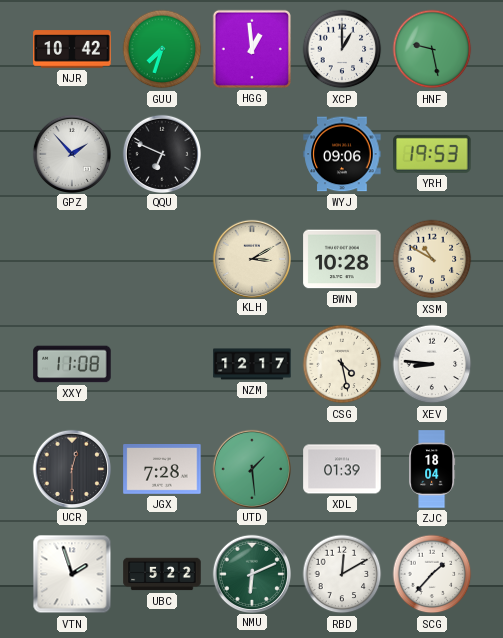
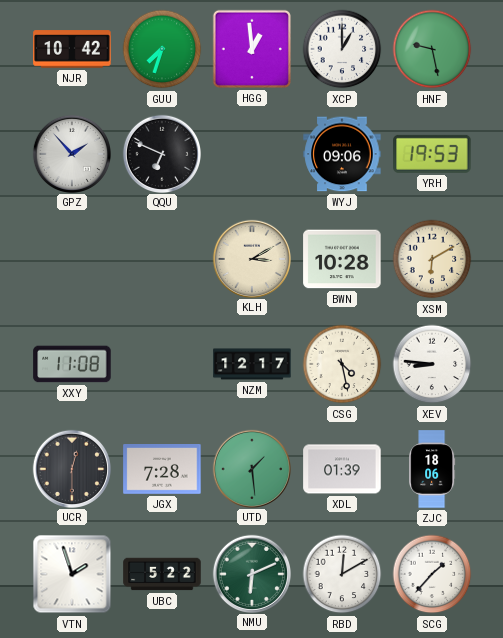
XSM: 10:50 -> 6:10 (432, 259)
ZJC: 18:04 -> 18:06 (432, 469)
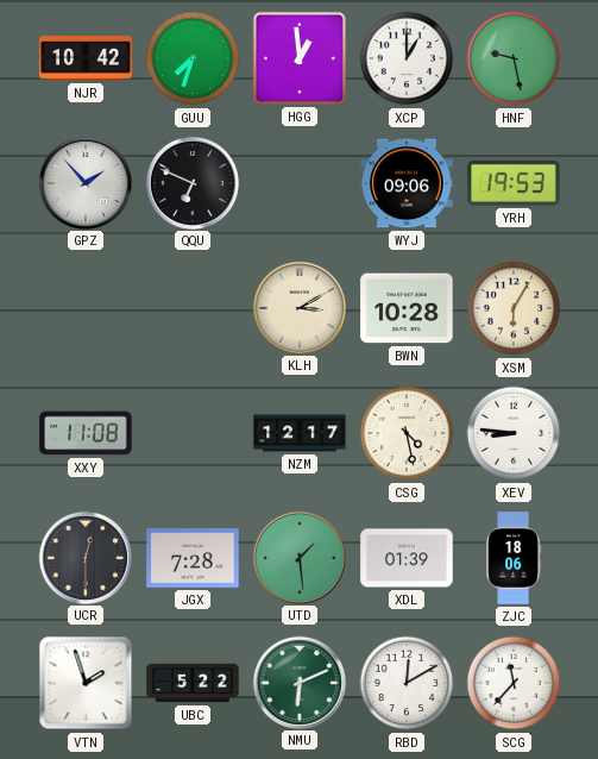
XSM: 6:10 -> 6:05 (514, 308)
SCG: 1:37 -> 11:37 (514, 683)
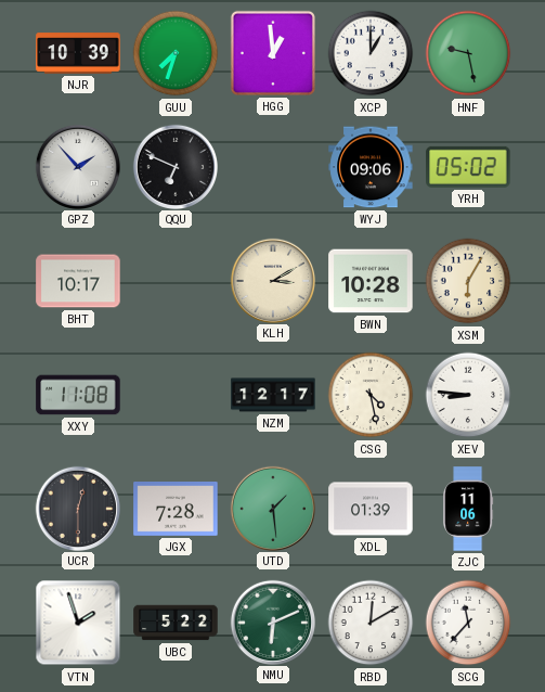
NJR: 10:42 -> 10:39 (78, 53)
YRH: 19:53 -> 05:02 (468, 167)
BHT: none -> 10:17 (78, 281)
ZJC: 18:06 -> 11:06 (468, 509)
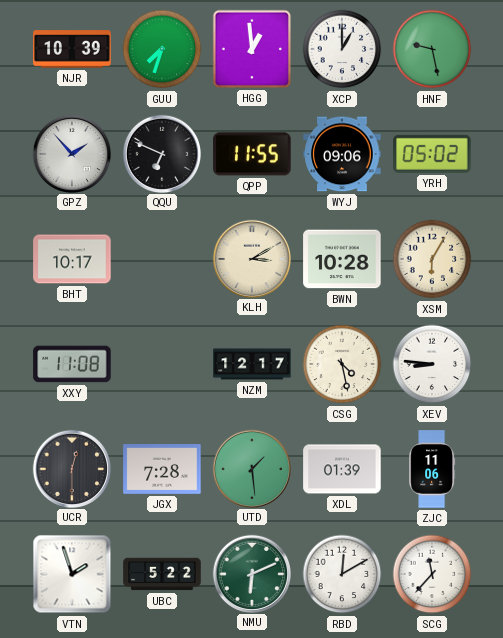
QPP: none -> 11:55 (252, 154)
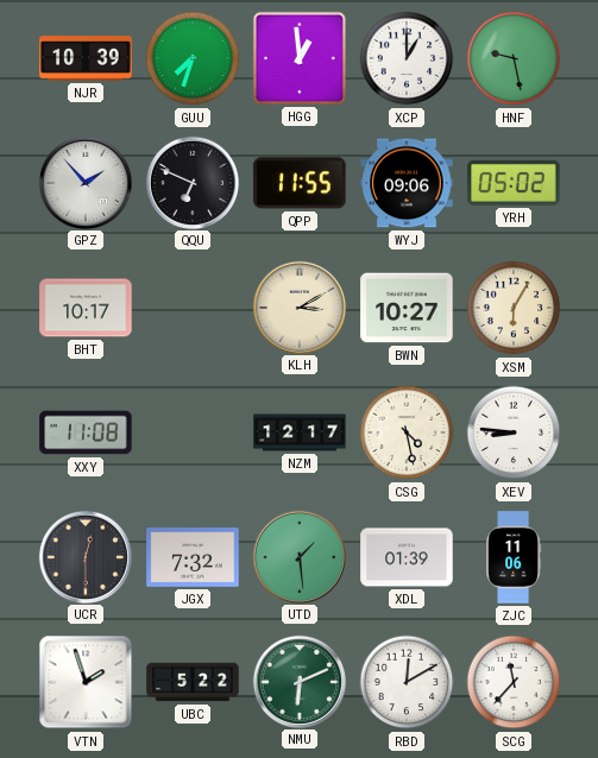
BWN: 10:28 -> 10:27 (407, 308)
JGX: 7:28 -> 7:32 (193, 558)
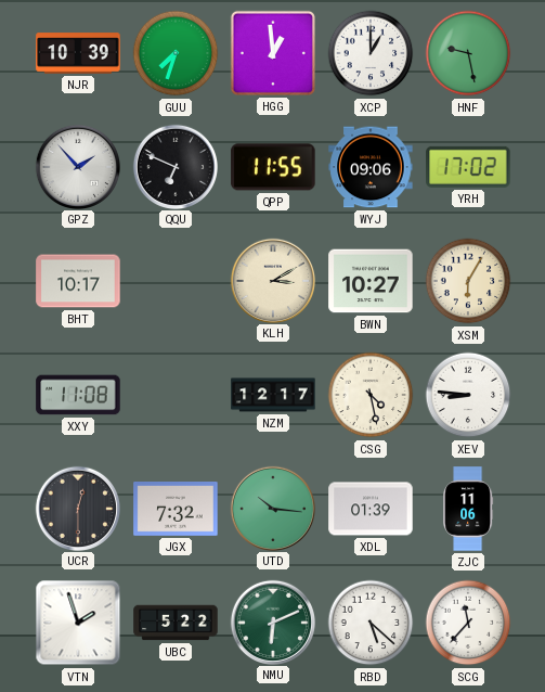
YRH: 05:02 -> 17:02 (468, 167)
UTD: 1:29 -> 10:16 (272, 508)
RBD: 12:10 -> 5:22 (371, 623)
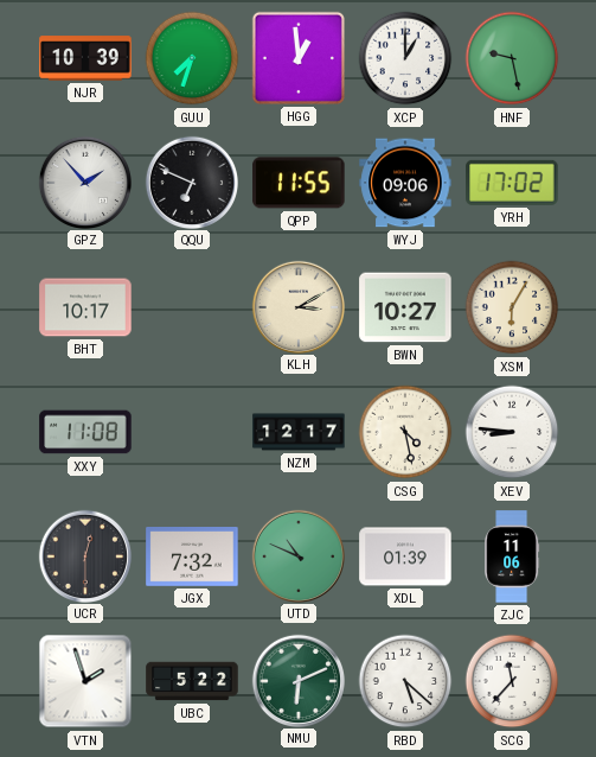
UTD: 10:16 -> 10:49 (297, 555)
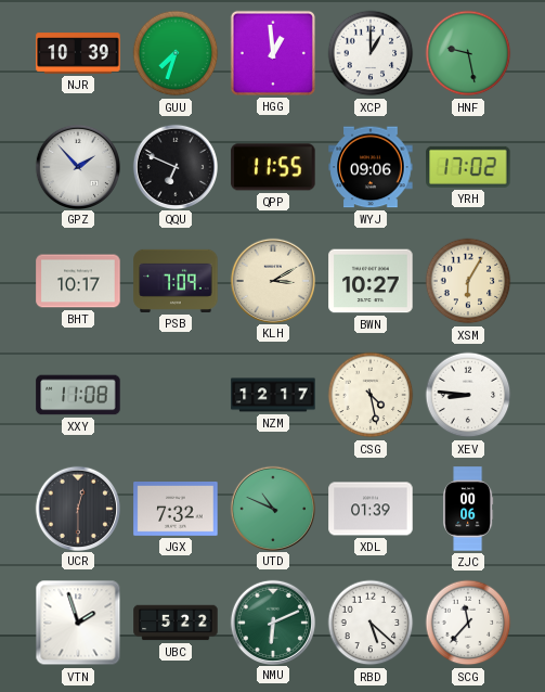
PSB: none -> 7:09 (176, 281)
ZJC: 11:06 -> 00:06 (468, 509)
